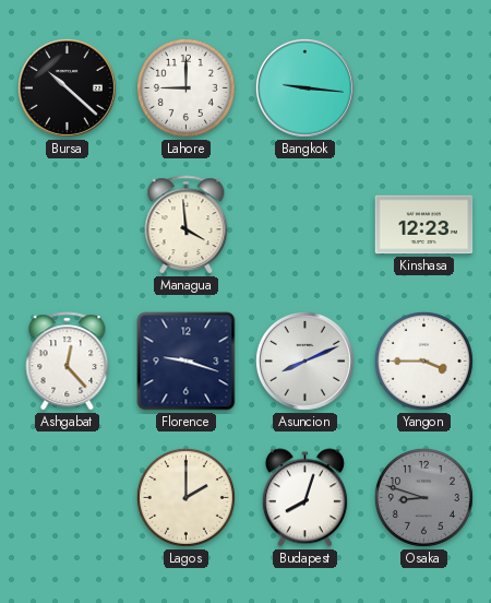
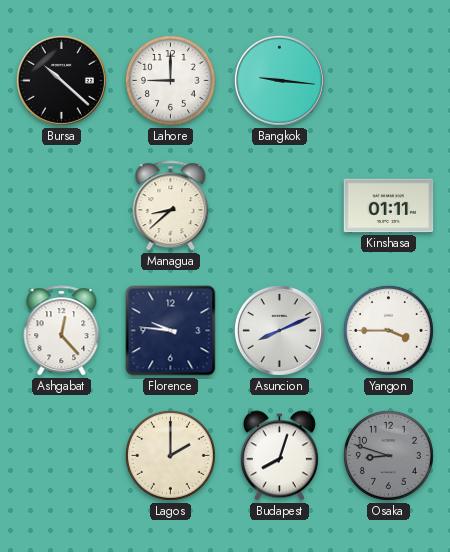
Managua: 3:59 -> 8:38 (171, 206)
Kinshasa: 12:23 -> 01:11 (389, 206)
Florence: 9:18 -> 9:46 (171, 331)
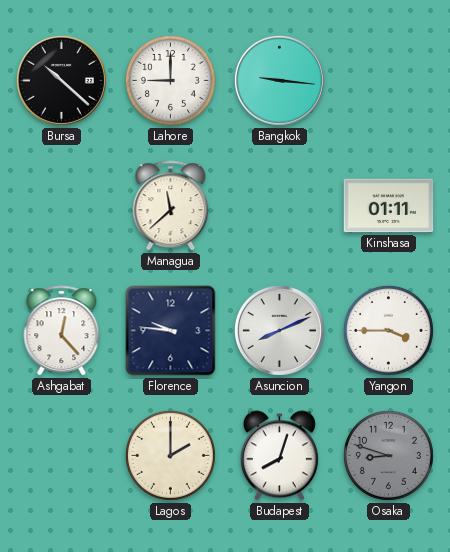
Managua: 8:38 -> 11:38 (171, 206)
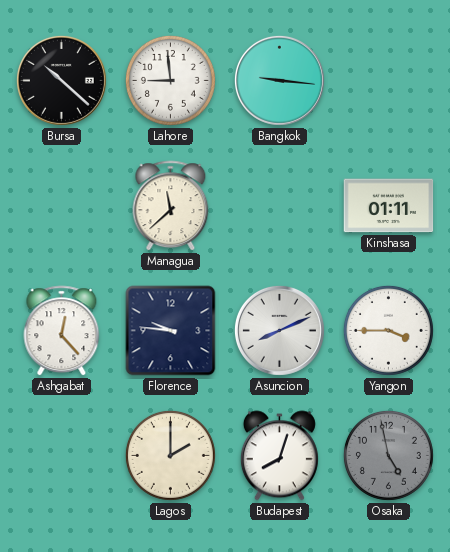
Lahore: 9:00 -> 8:59 (170, 80)
Osaka: 8:48 -> 4:58 (388, 455)
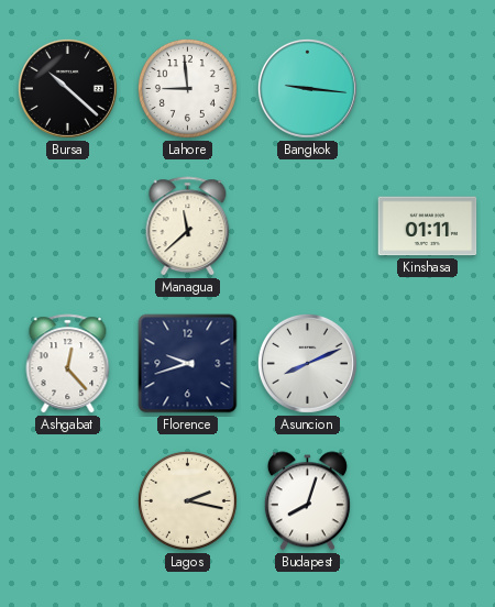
Florence: 9:46 -> 9:42 (188, 364)
Yangon: 3:45 -> none (388, 330)
Lagos: 2:00 -> 2:17 (187, 500)
Osaka: 4:58 -> none (388, 455)
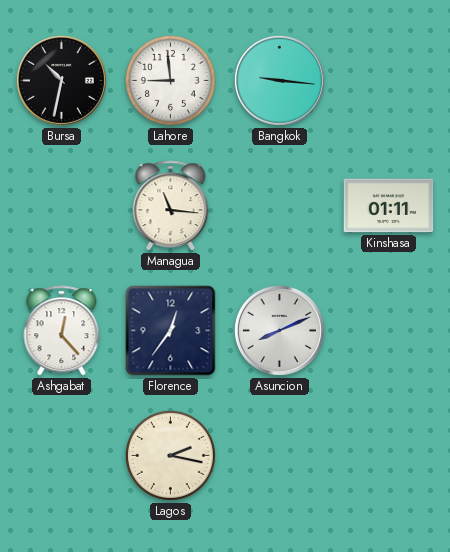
Bursa: 10:22 -> 10:32 (61, 80)
Managua: 11:38 -> 11:16 (171, 206)
Florence: 9:42 -> 12:36 (171, 331)
Budapest: 8:03 -> none (307, 501)
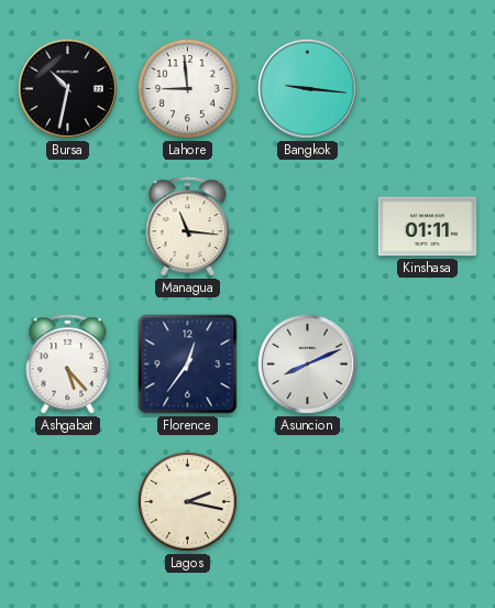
Ashgabat: 12:23 -> 5:23 (68, 365)
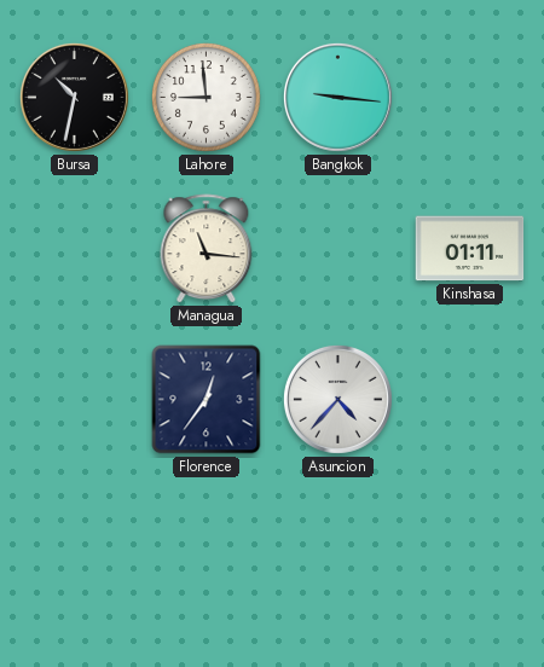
Ashgabat: 5:23 -> none (68, 365)
Asuncion: 8:11 -> 4:37 (337, 399)
Lagos: 2:17 -> none (187, 501)
